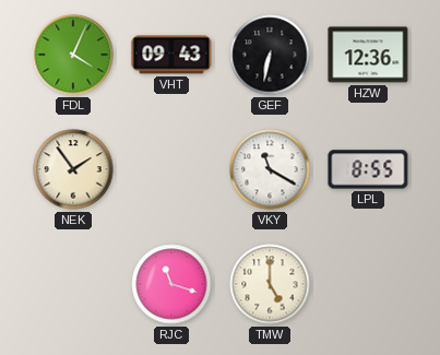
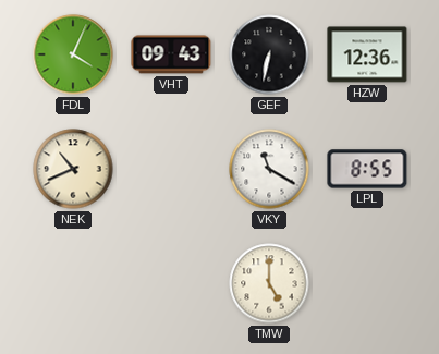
NEK: 1:54 -> 10:41 (73, 169)
RJC: 11:18 -> none (171, 284)
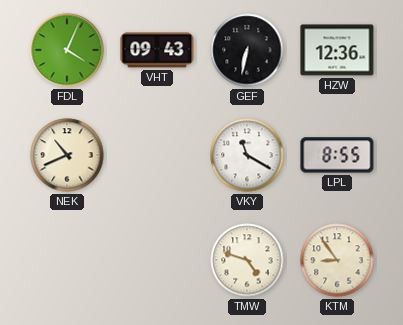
TMW: 5:00 -> 4:48 (247, 260)
KTM: none -> 8:54 (337, 260)
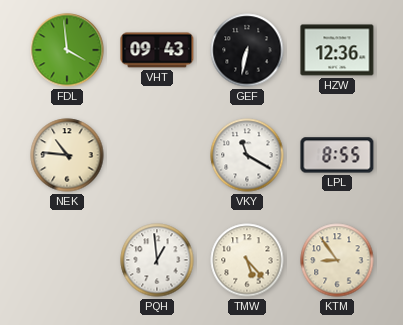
FDL: 4:04 -> 3:59 (67, 50)
NEK: 10:41 -> 10:46 (67, 155)
PQH: none -> 12:59 (157, 260)
TMW: 4:48 -> 5:23 (247, 260)
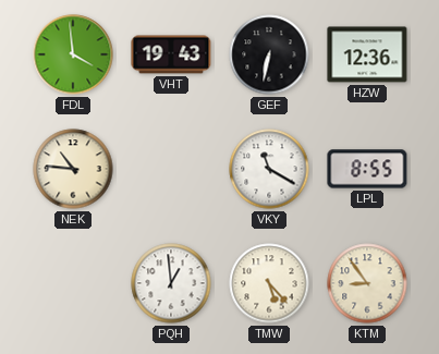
VHT: 09:43 -> 19:43 (171, 54)
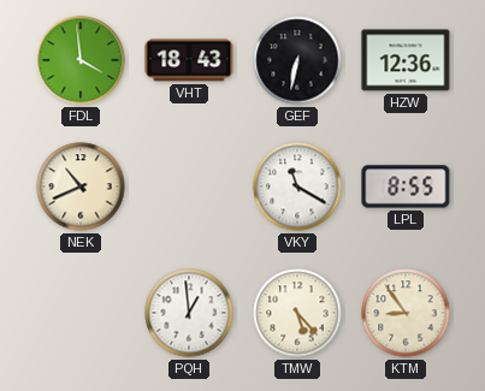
VHT: 19:43 -> 18:43 (189, 60)
NEK: 10:46 -> 10:41 (81, 186)
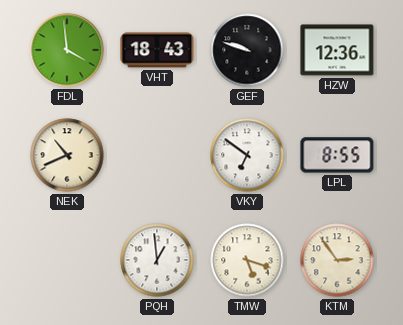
GEF: 6:32 -> 9:48 (247, 50)
VKY: 11:20 -> 6:51 (247, 155)
TMW: 5:23 -> 5:18 (247, 260)
KTM: 8:54 -> 2:54 (337, 260)
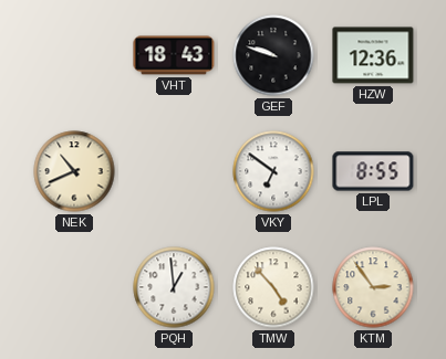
FDL: 3:59 -> none (67, 50)
TMW: 5:18 -> 4:53 (273, 287)
